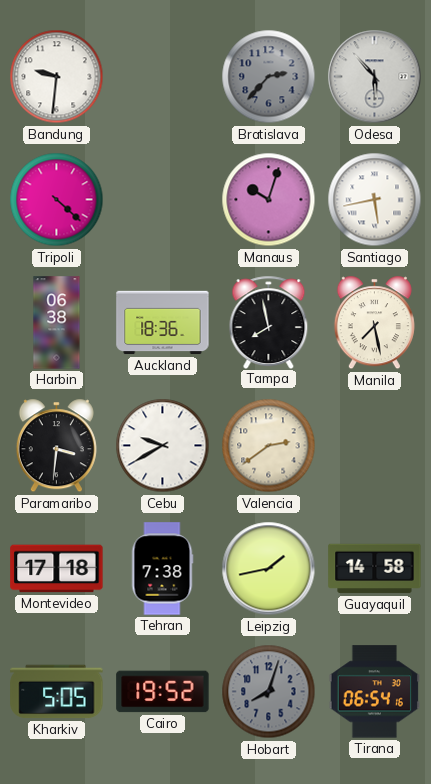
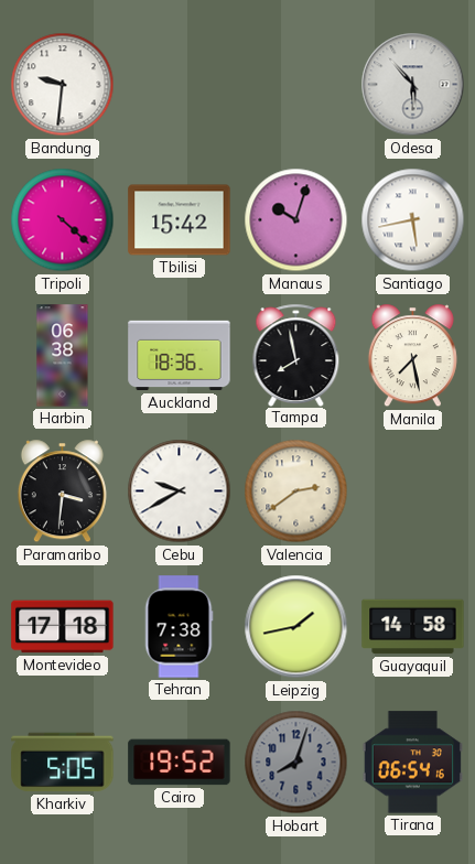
Bratislava: 2:37 -> none (269, 77)
Tbilisi: none -> 15:42 (180, 220)
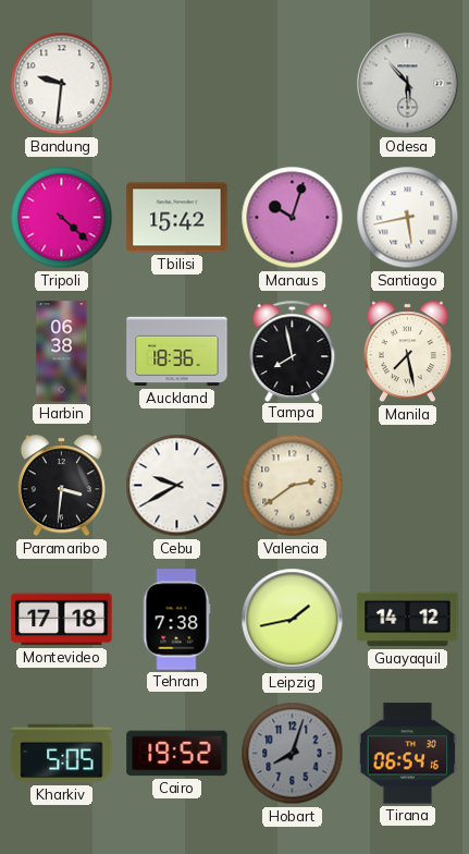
Guayaquil: 14:58 -> 14:12 (408, 620)
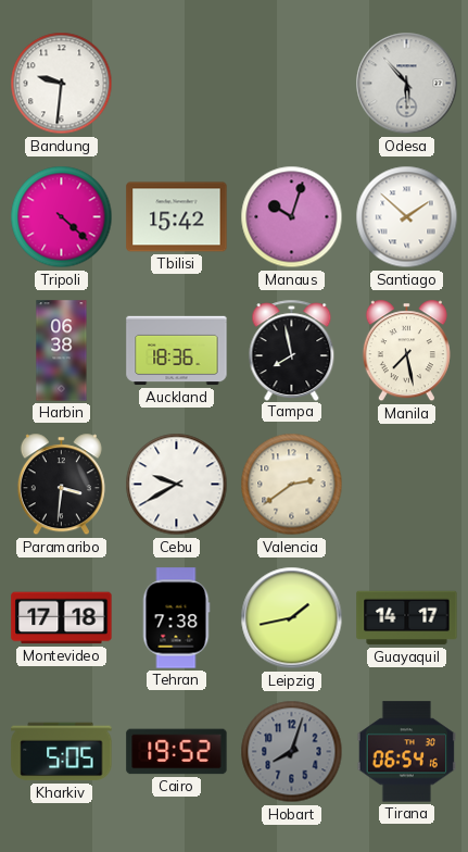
Santiago: 5:43 -> 1:52 (407, 217)
Guayaquil: 14:12 -> 14:17 (407, 618)
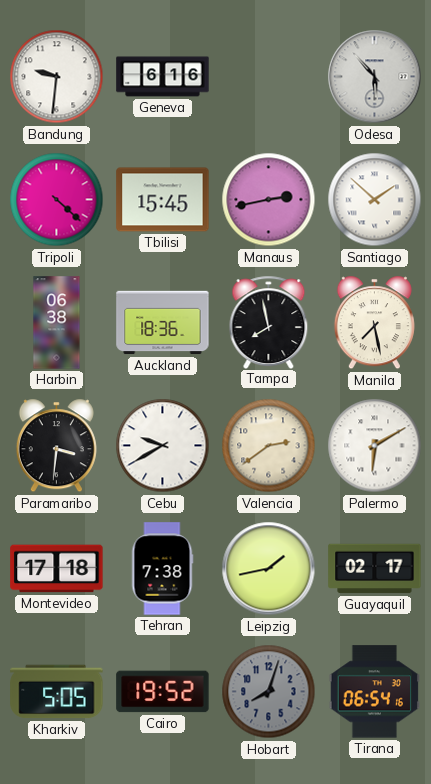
Geneva: none -> 6:16 (163, 77)
Tbilisi: 15:42 -> 15:45 (163, 200)
Manaus: 10:03 -> 2:43 (269, 200)
Palermo: none -> 6:10 (375, 446)
Guayaquil: 14:17 -> 02:17 (375, 569)
